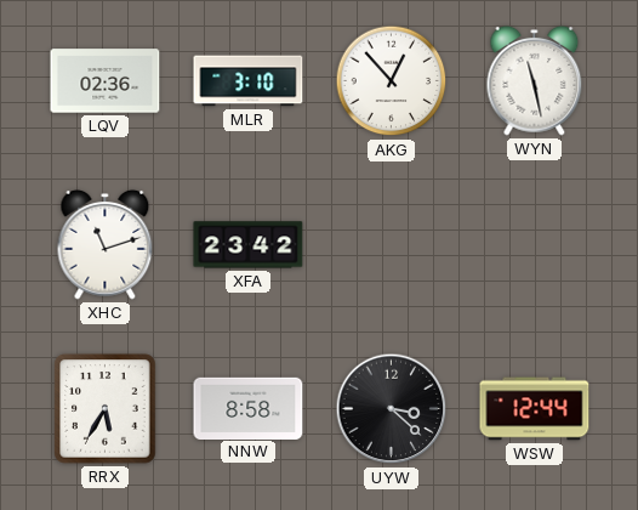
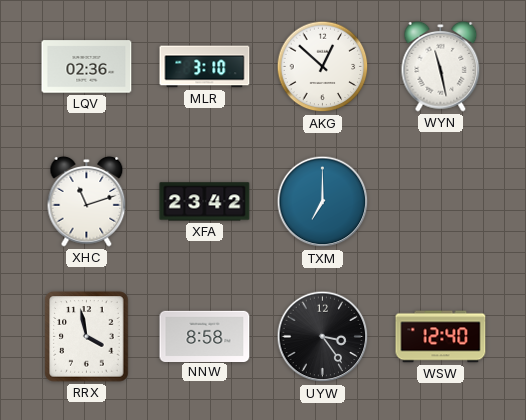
AKG: 12:53 -> 12:52 (323, 67)
TXM: none -> 7:00 (323, 202)
RRX: 5:35 -> 3:58 (87, 337)
UYW: 3:22 -> 3:24 (323, 337)
WSW: 12:44 -> 12:40 (441, 337)
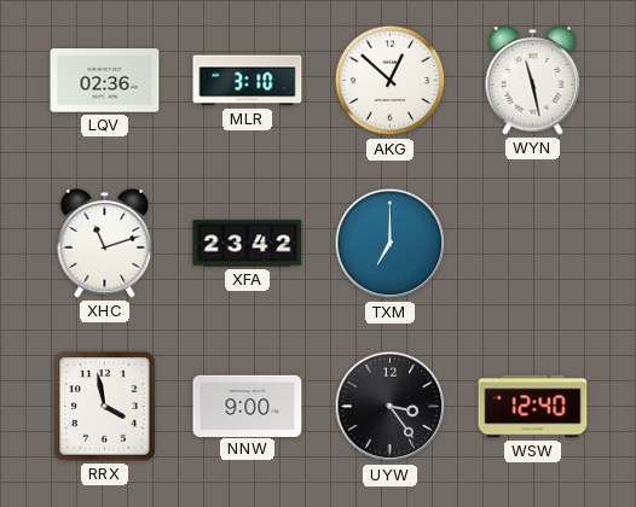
NNW: 8:58 -> 9:00 (248, 406)
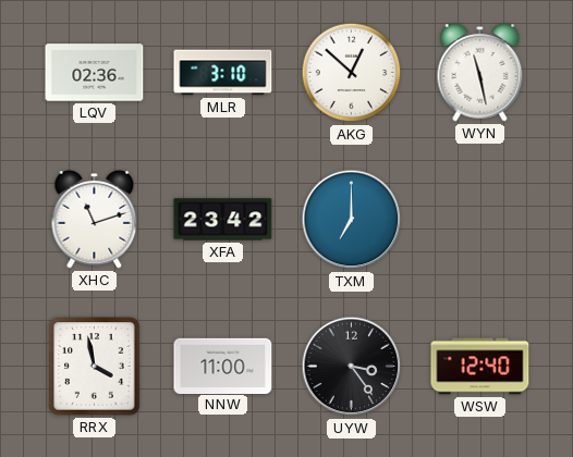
NNW: 9:00 -> 11:00 (223, 366)
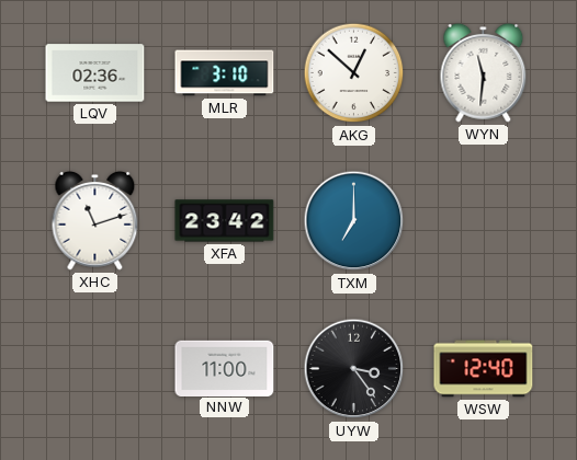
WYN: 11:28 -> 11:31 (484, 72)
RRX: 3:58 -> none (95, 367)
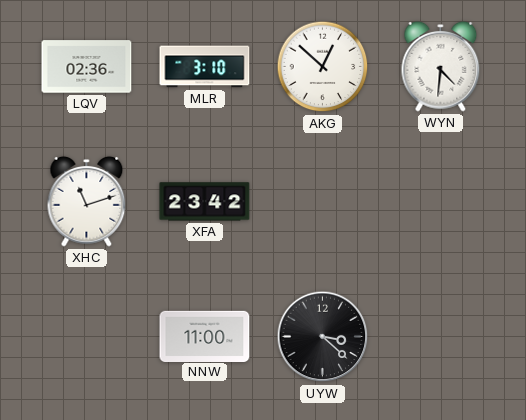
WYN: 11:31 -> 4:31 (441, 66)
TXM: 7:00 -> none (354, 221)
UYW: 3:24 -> 3:22 (323, 337)
WSW: 12:40 -> none (484, 369)
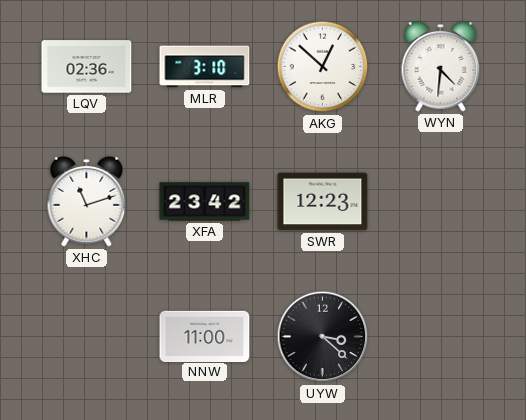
SWR: none -> 12:23 (323, 202)
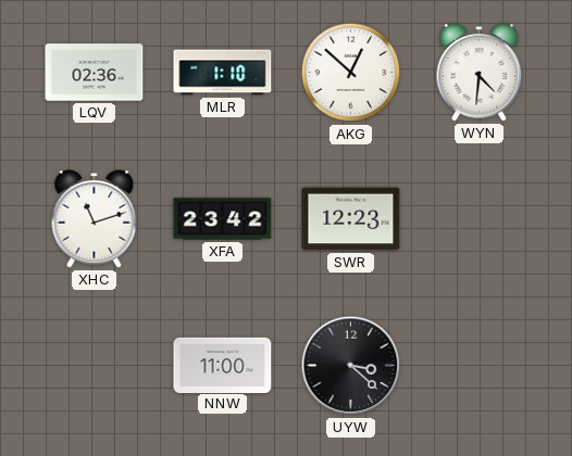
MLR: 3:10 -> 1:10 (223, 73)
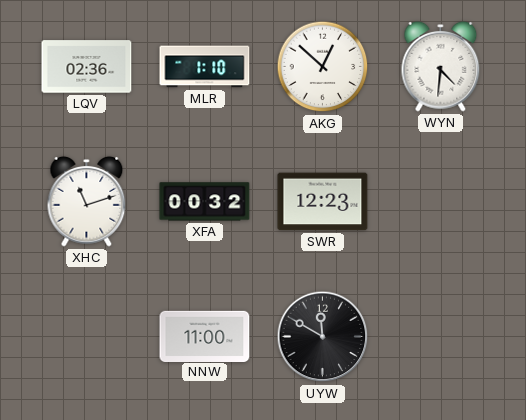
XFA: 23:42 -> 00:32 (205, 202)
UYW: 3:22 -> 11:50 (323, 337)
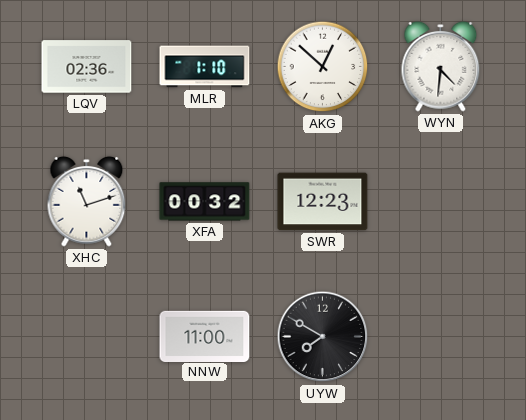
UYW: 11:50 -> 7:50 (323, 337)
